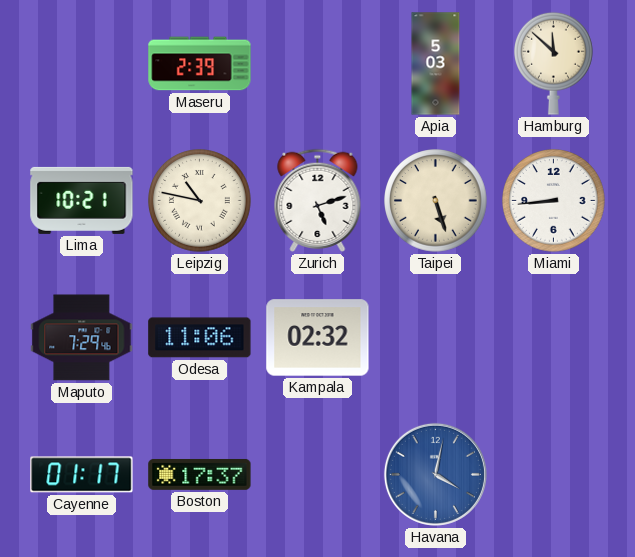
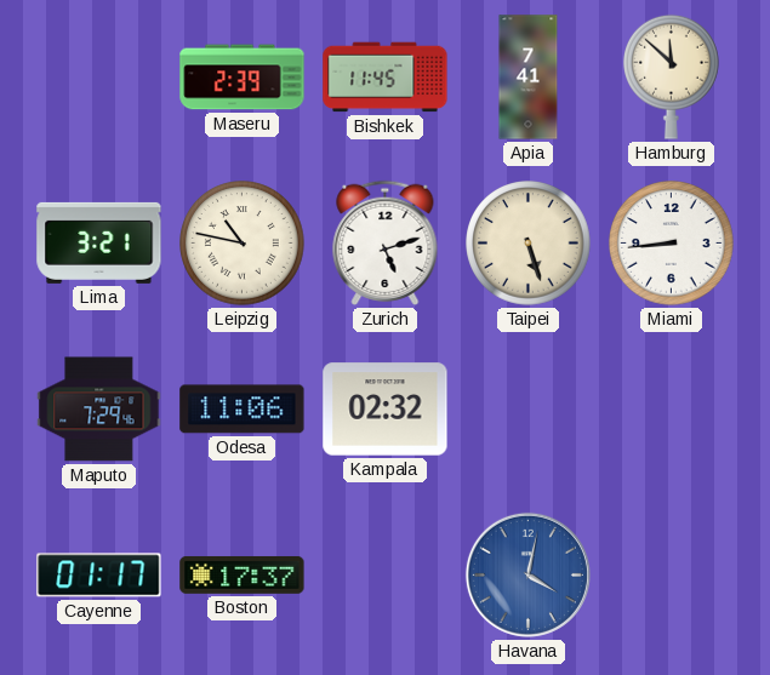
Bishkek: none -> 11:45 (386, 78)
Apia: 5:03 -> 7:41 (529, 78)
Lima: 10:21 -> 3:21 (99, 242)
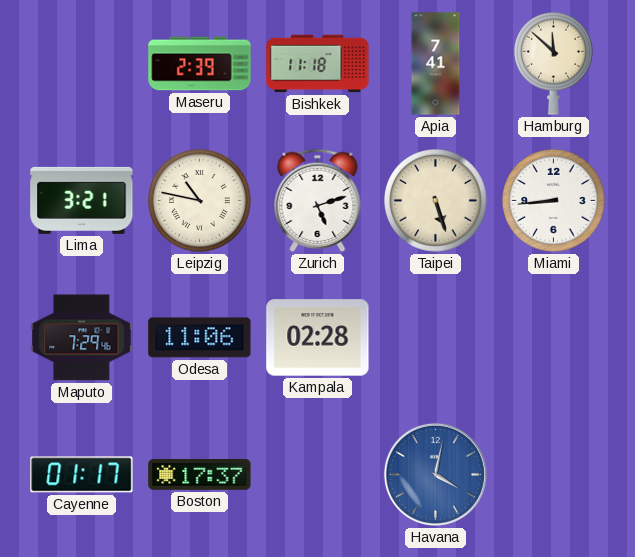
Bishkek: 11:45 -> 11:18 (318, 64)
Kampala: 02:32 -> 02:28 (318, 338)
